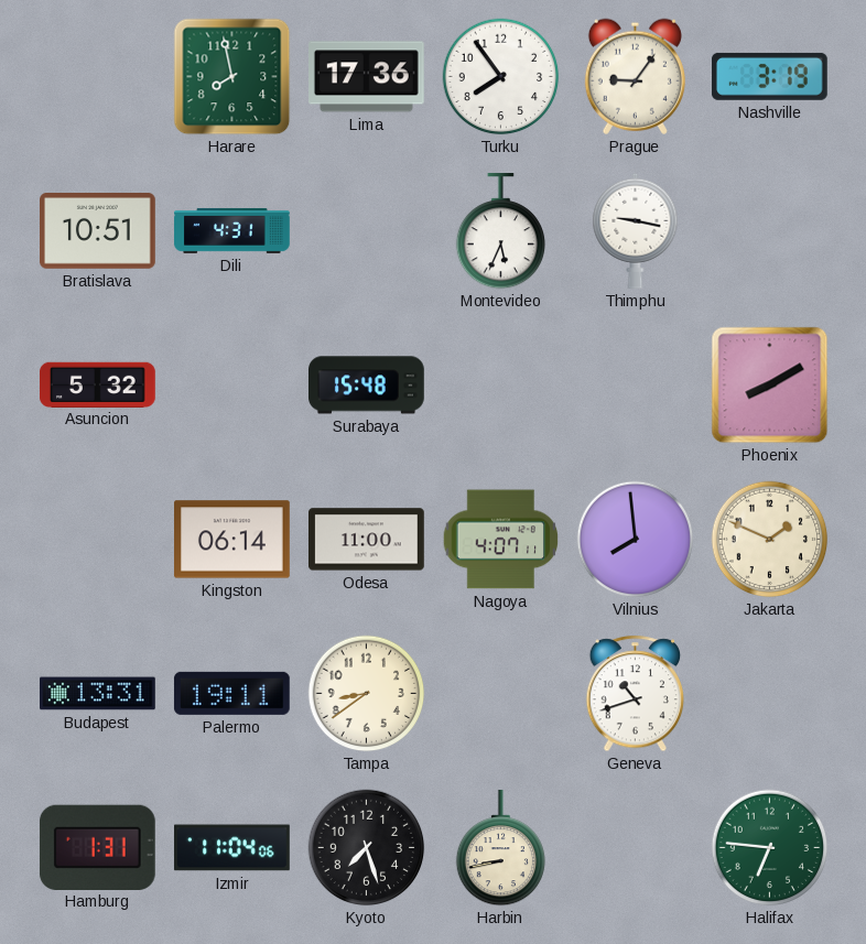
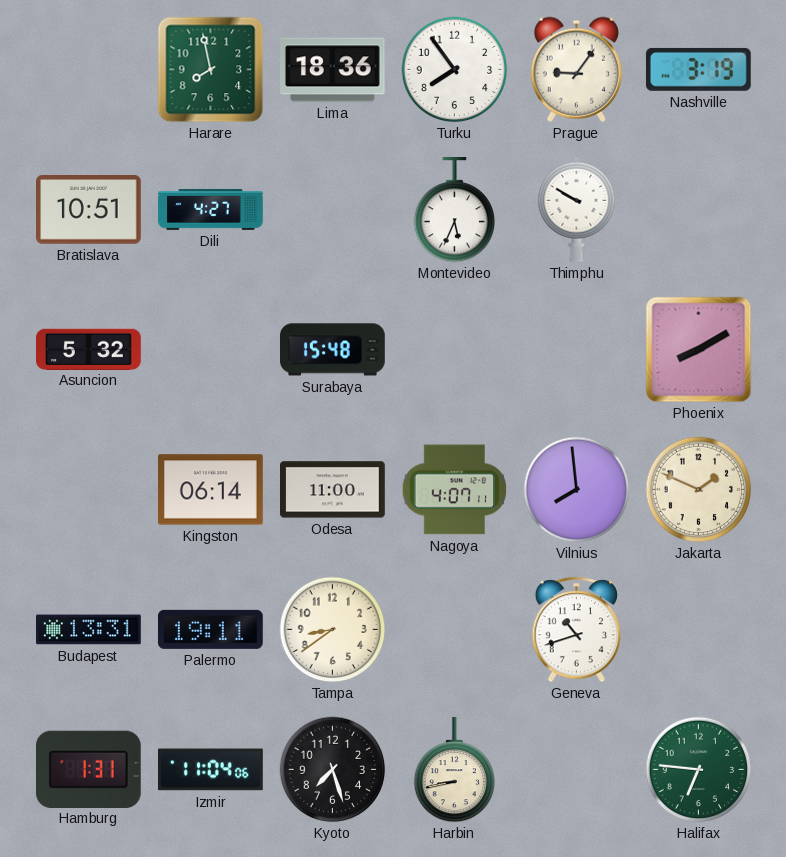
Lima: 17:36 -> 18:36 (333, 70)
Dili: 4:31 -> 4:27 (211, 209)
Thimphu: 9:17 -> 9:50 (577, 209)
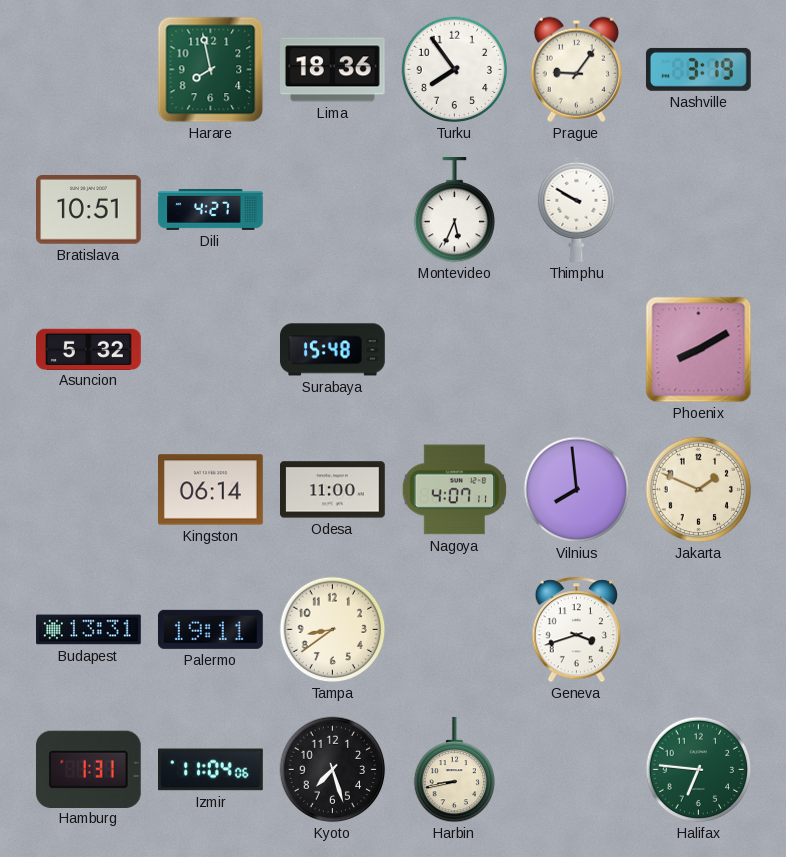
Geneva: 10:42 -> 3:42 (577, 630)
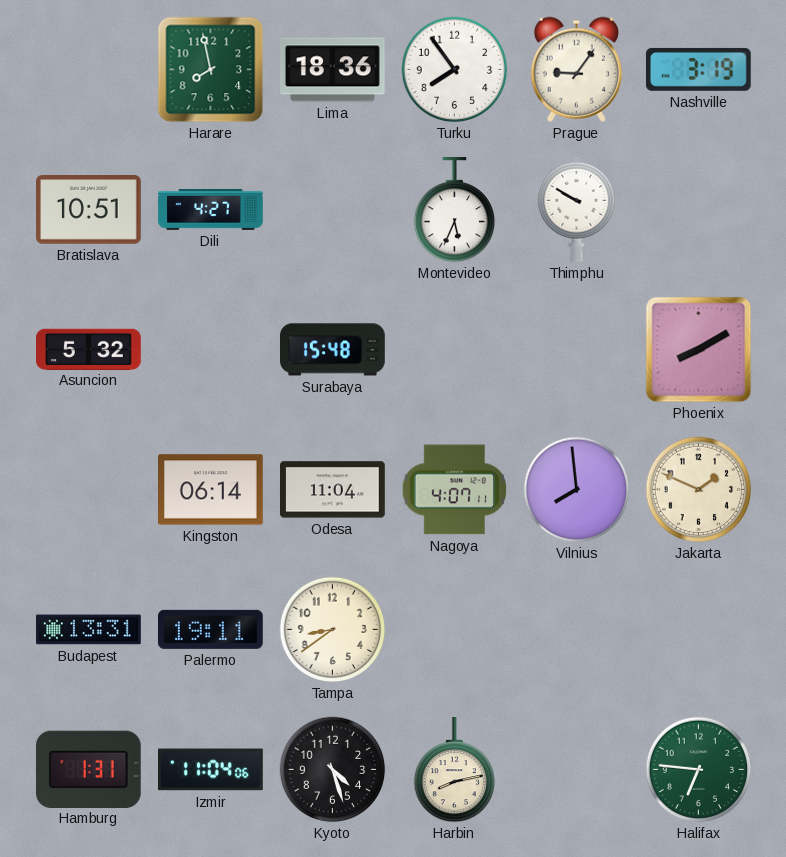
Odesa: 11:00 -> 11:04 (333, 490)
Geneva: 3:42 -> none (577, 630)
Kyoto: 7:27 -> 4:27 (333, 770)
Harbin: 8:43 -> 8:13 (454, 771)
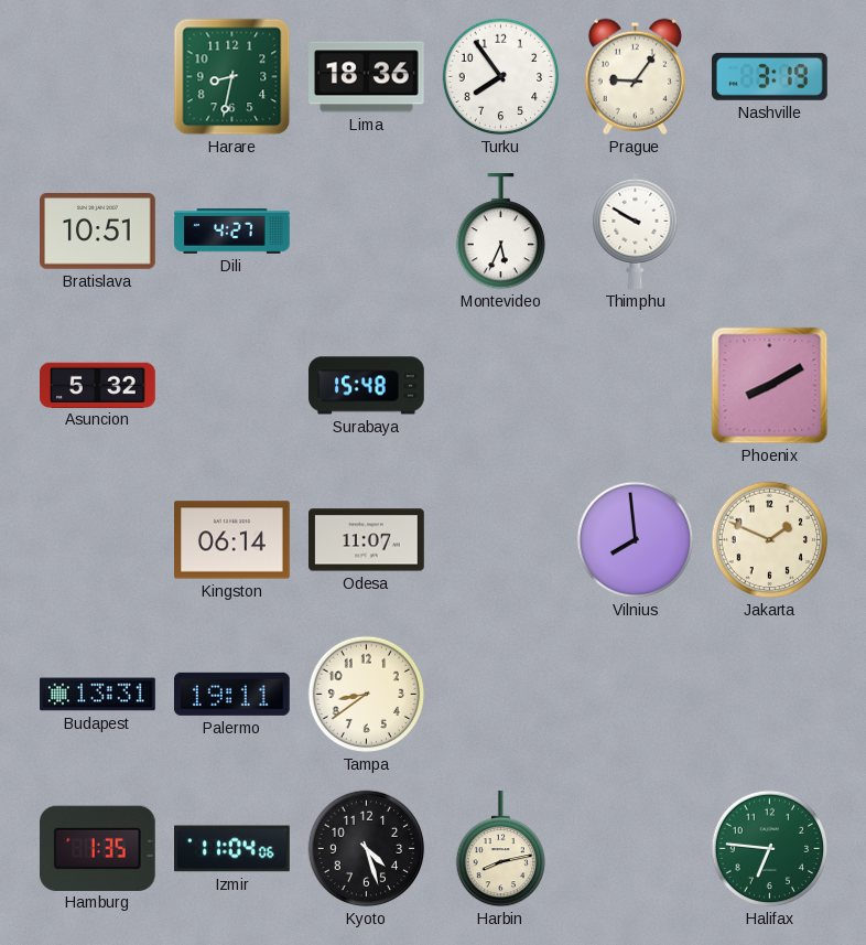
Harare: 7:58 -> 8:32 (232, 77)
Odesa: 11:04 -> 11:07 (367, 540)
Nagoya: 4:07 -> none (455, 490)
Hamburg: 1:31 -> 1:35 (97, 848)
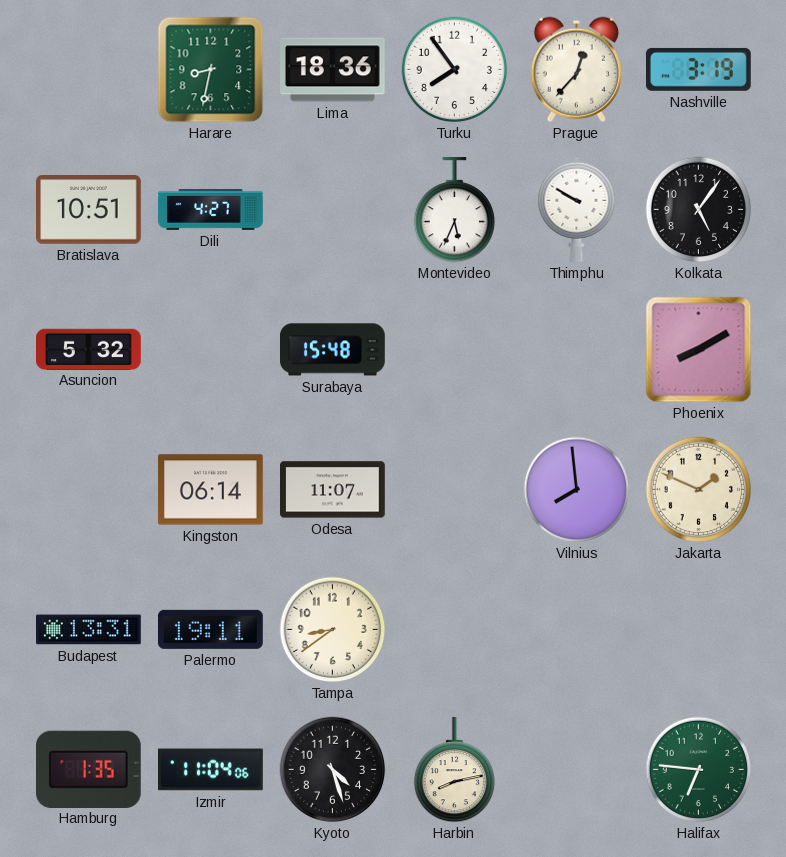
Prague: 9:06 -> 12:37 (576, 69)
Kolkata: none -> 5:06 (699, 210)
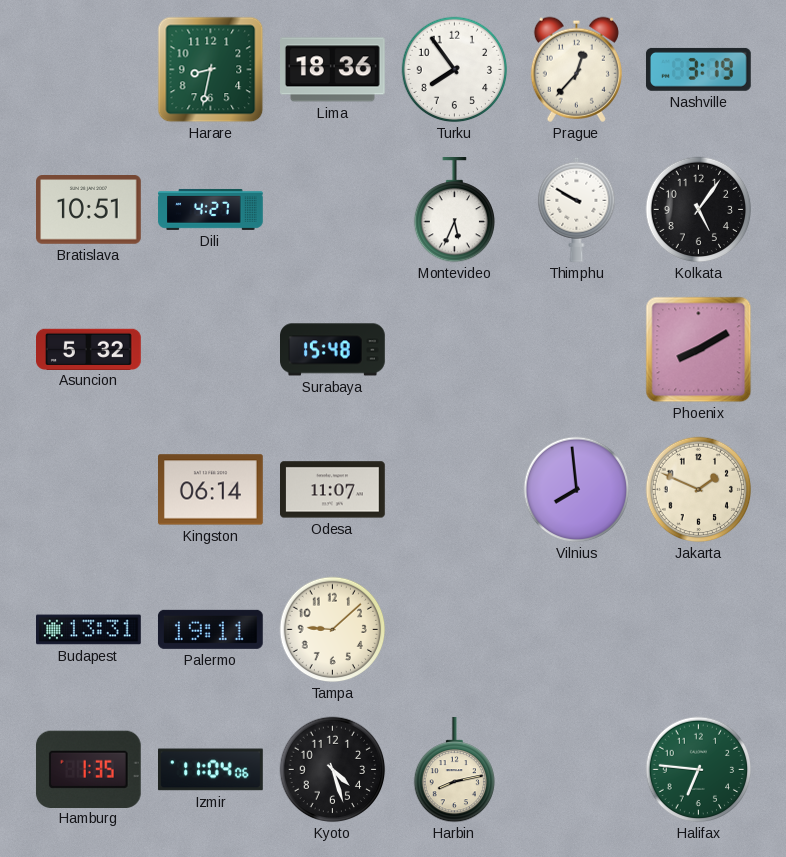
Tampa: 8:39 -> 9:08 (333, 630)
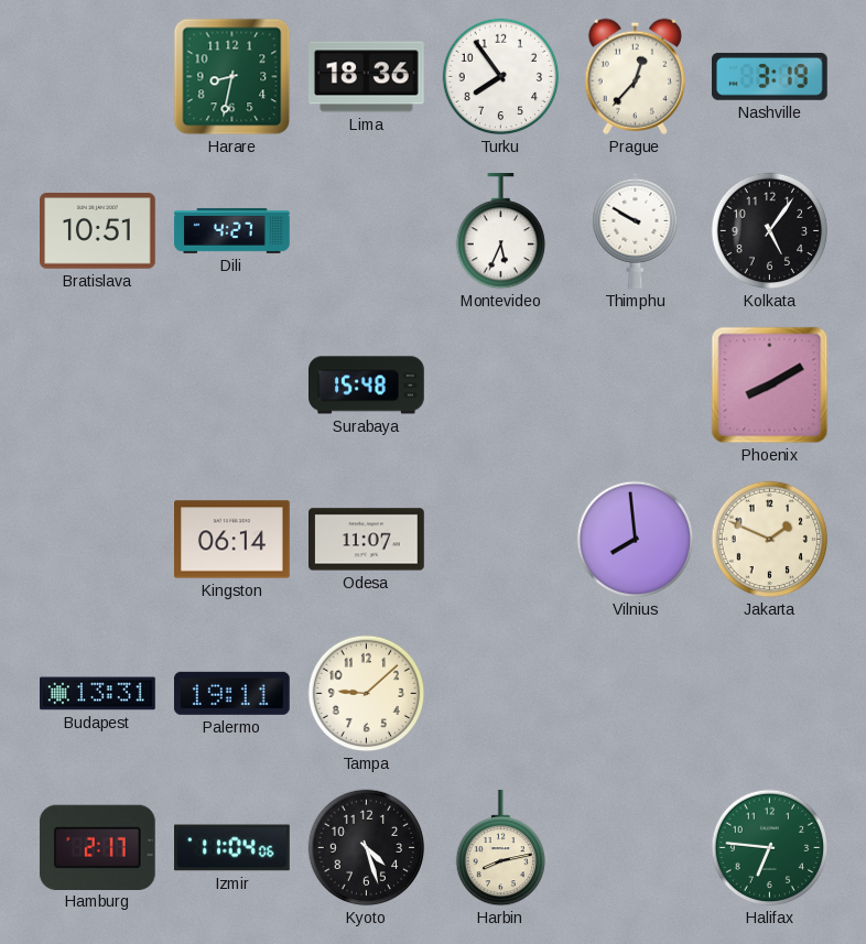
Asuncion: 5:32 -> none (89, 349)
Hamburg: 1:35 -> 2:17 (97, 847)
